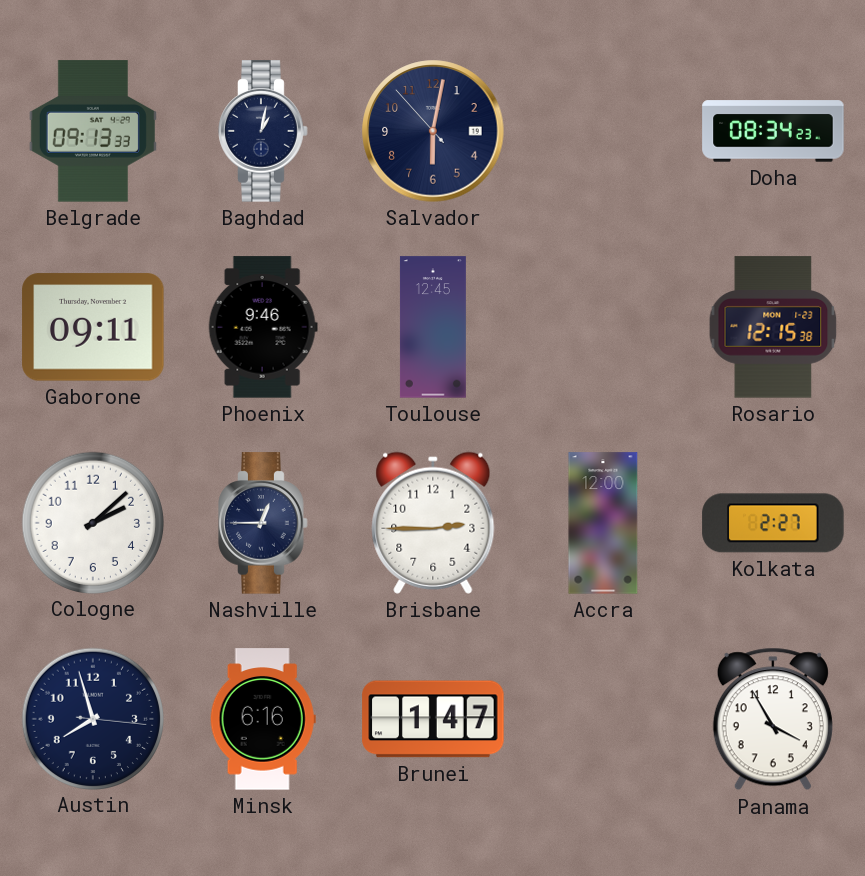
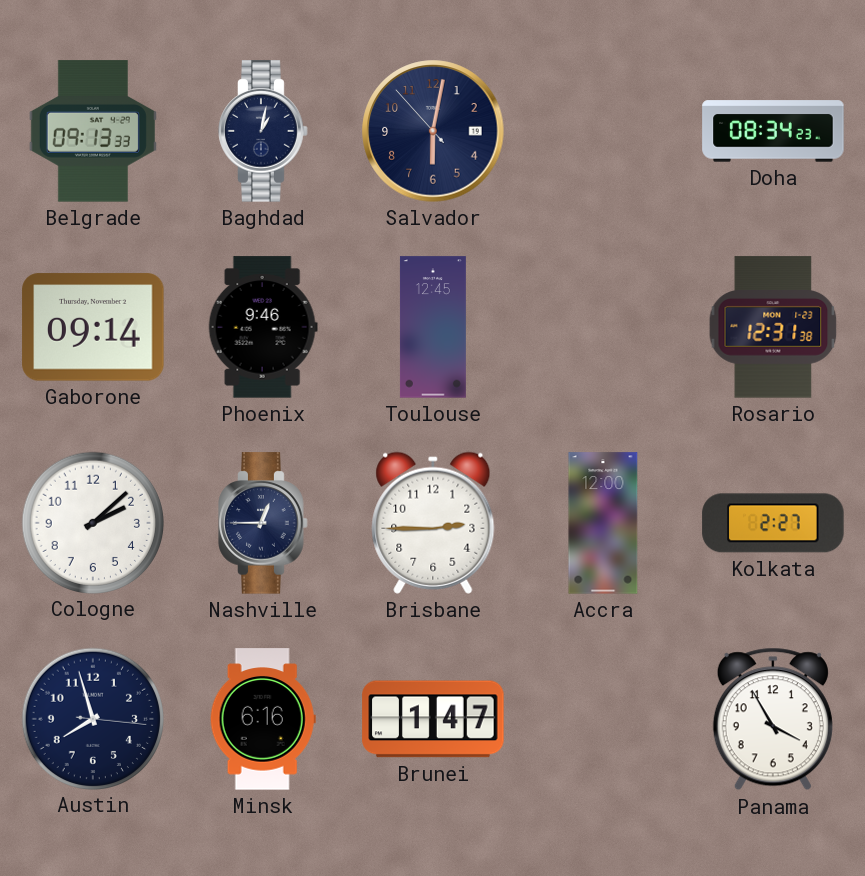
Gaborone: 09:11 -> 09:14 (93, 327)
Rosario: 12:15 -> 12:31 (773, 327)
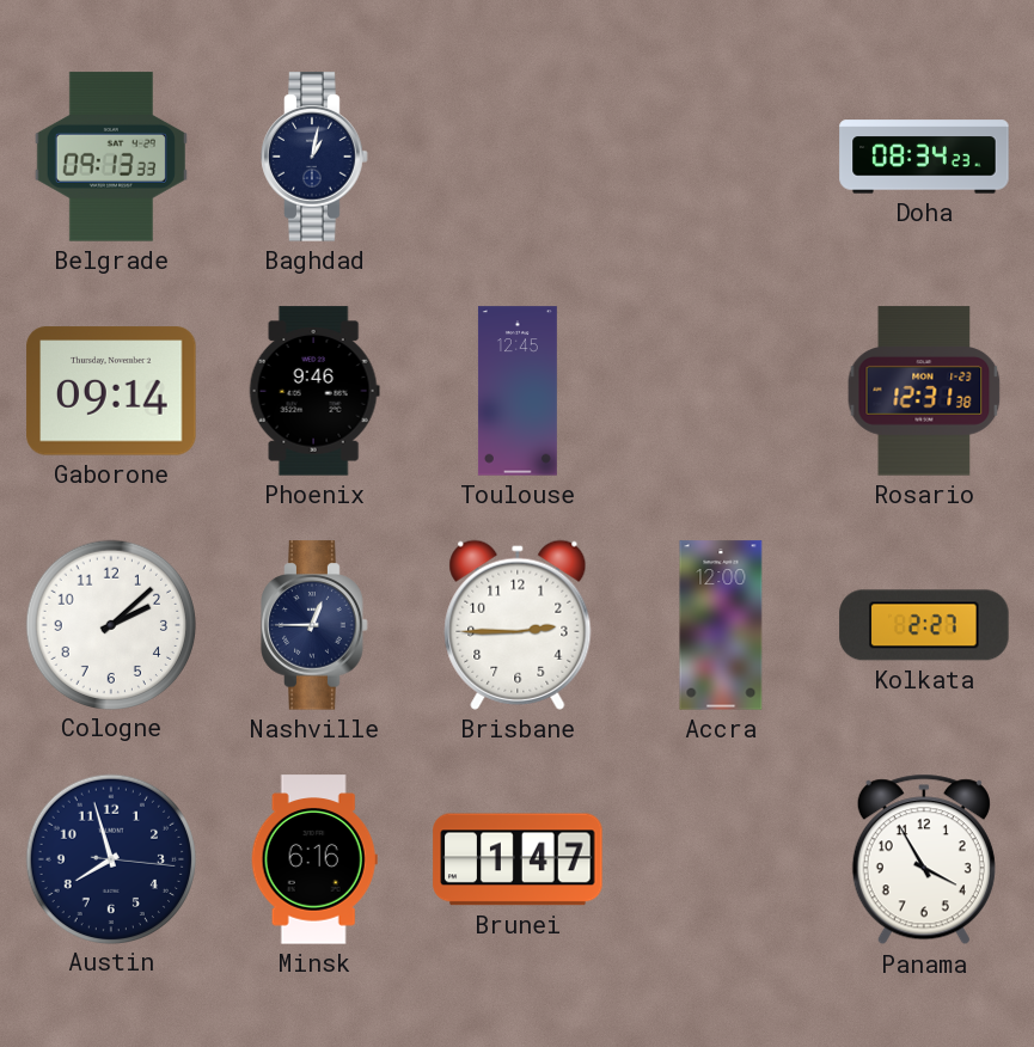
Salvador: 6:01 -> none (433, 131)
